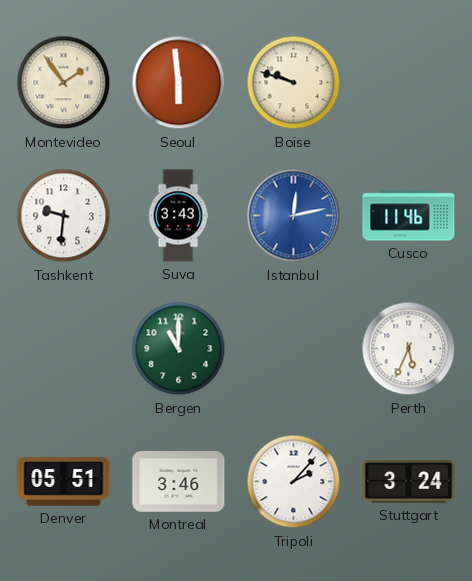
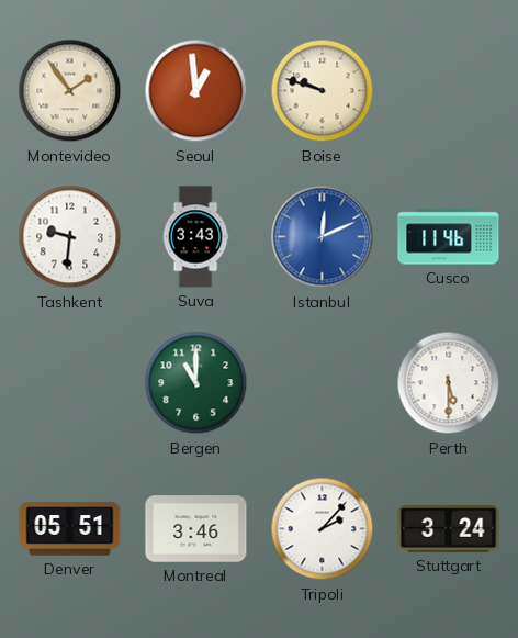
Seoul: 5:59 -> 12:59 (196, 91)
Istanbul: 12:13 -> 12:11 (323, 237)
Perth: 5:34 -> 5:30 (449, 383)
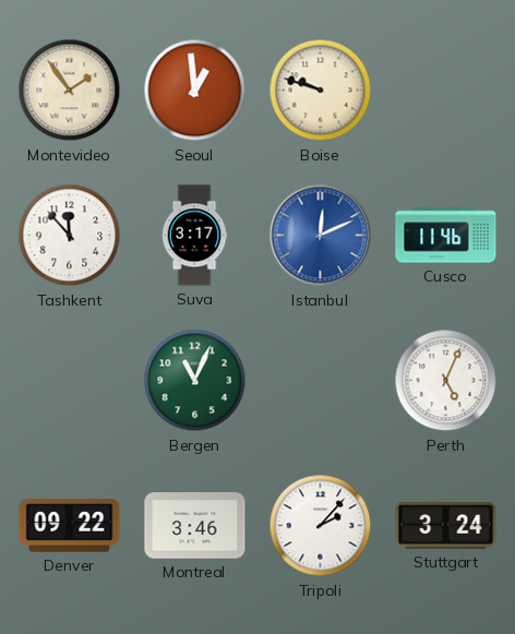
Tashkent: 9:31 -> 11:53 (70, 236)
Suva: 3:43 -> 3:17 (194, 236)
Bergen: 11:00 -> 11:04 (195, 381)
Perth: 5:30 -> 5:04 (446, 381)
Denver: 05:51 -> 09:22 (70, 526)
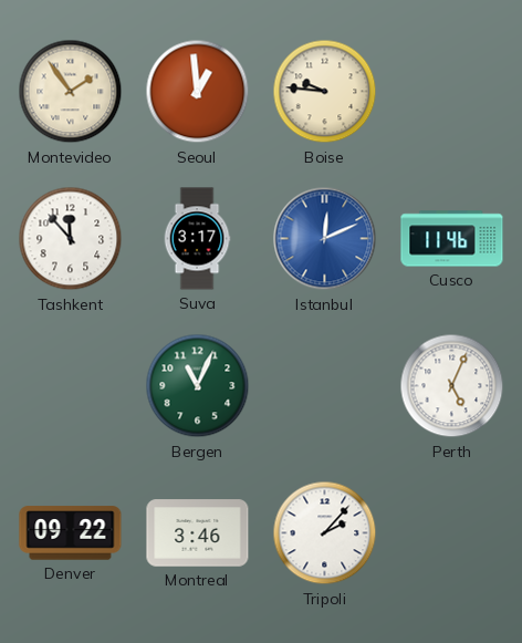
Boise: 9:48 -> 9:46 (325, 92)
Stuttgart: 3:24 -> none (446, 526)
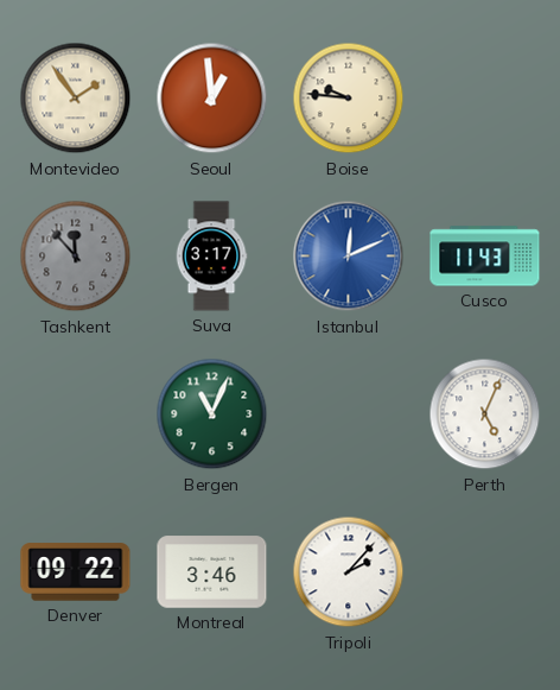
Tashkent dial: white -> grey (76, 257)
Cusco: 11:46 -> 11:43 (485, 257)
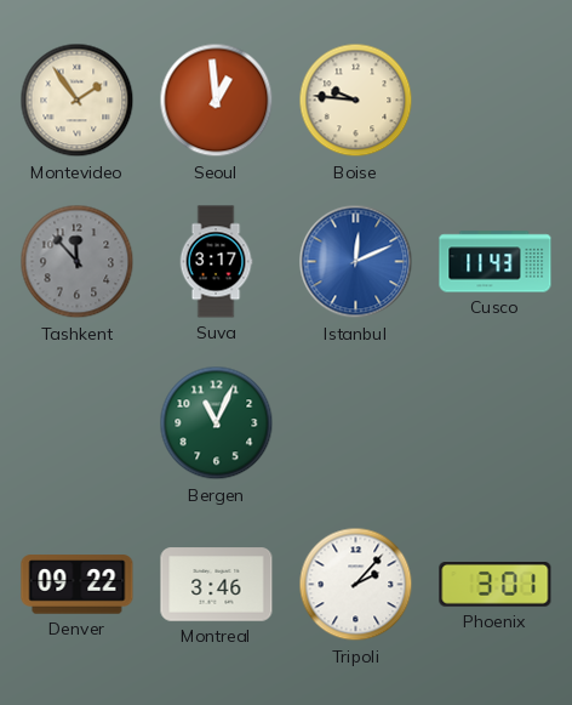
Perth: 5:04 -> none (485, 414)
Phoenix: none -> 3:01 (496, 585)
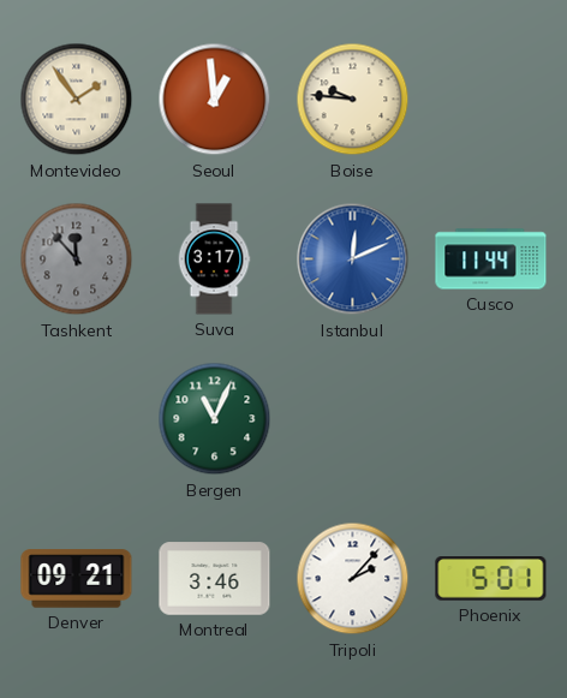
Cusco: 11:43 -> 11:44 (491, 259)
Denver: 09:22 -> 09:21 (77, 579)
Phoenix: 3:01 -> 5:01 (491, 579)
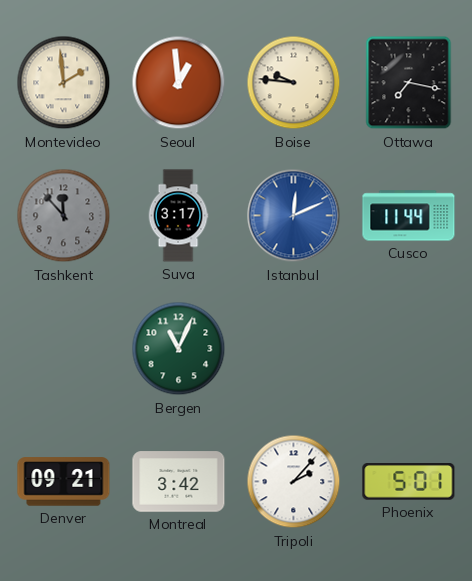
Montevideo: 1:54 -> 1:59 (64, 83)
Ottawa: none -> 7:17 (409, 83)
Montreal: 3:46 -> 3:42 (179, 482)
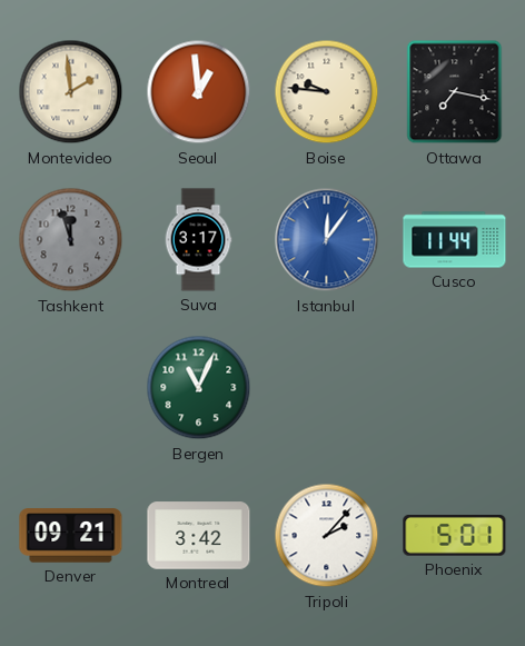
Tashkent: 11:53 -> 11:57 (71, 240)
Istanbul: 12:11 -> 12:06 (327, 240)
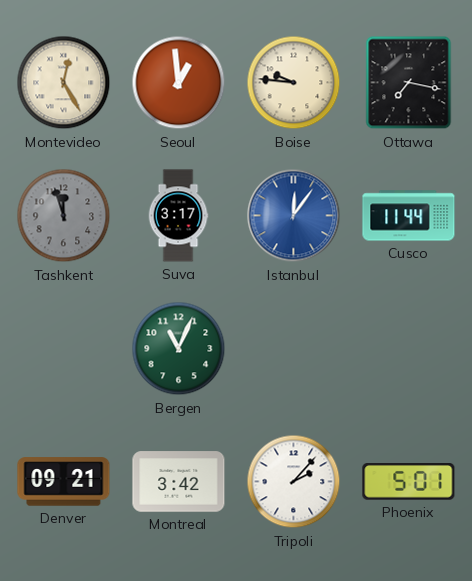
Montevideo: 1:59 -> 12:25 (64, 83)
